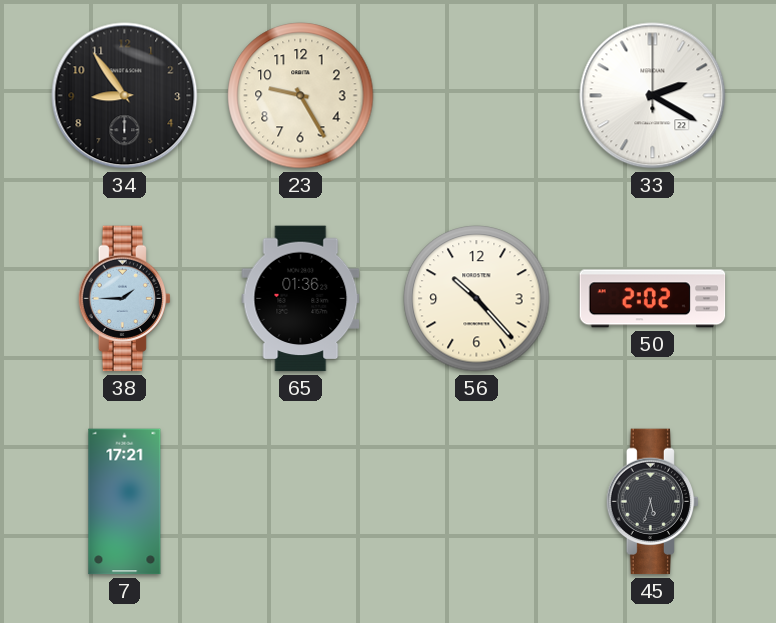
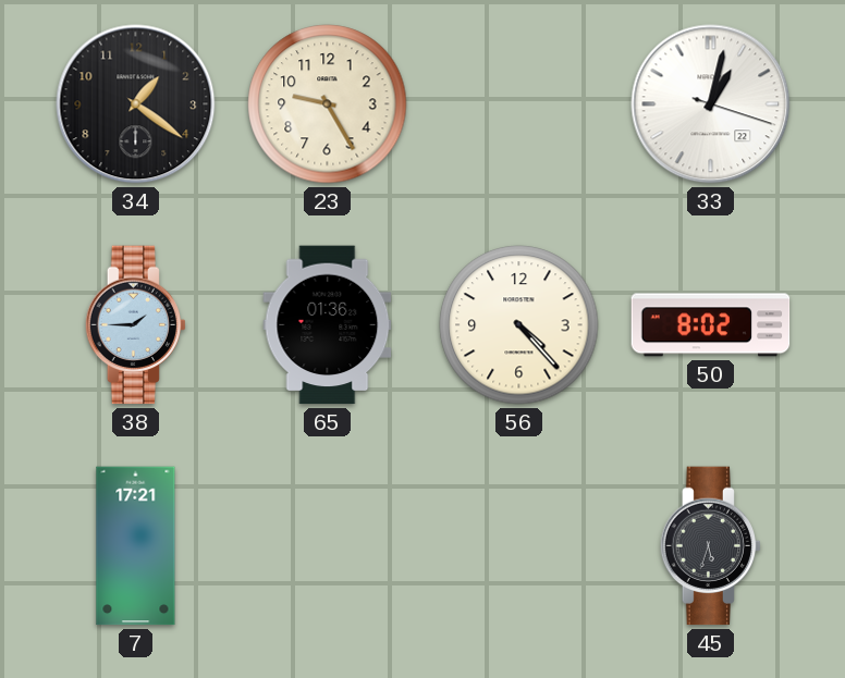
34: 8:54 -> 1:21 (136, 104)
33: 2:20 -> 1:02 (711, 104)
56: 10:23 -> 4:23 (519, 325)
50: 2:02 -> 8:02 (711, 325)
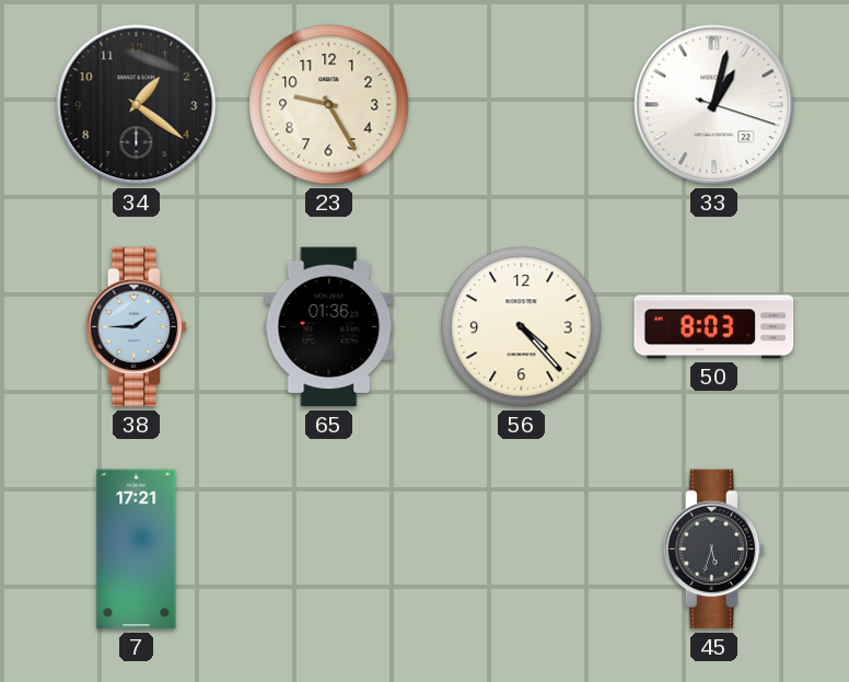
50: 8:02 -> 8:03 (714, 327)
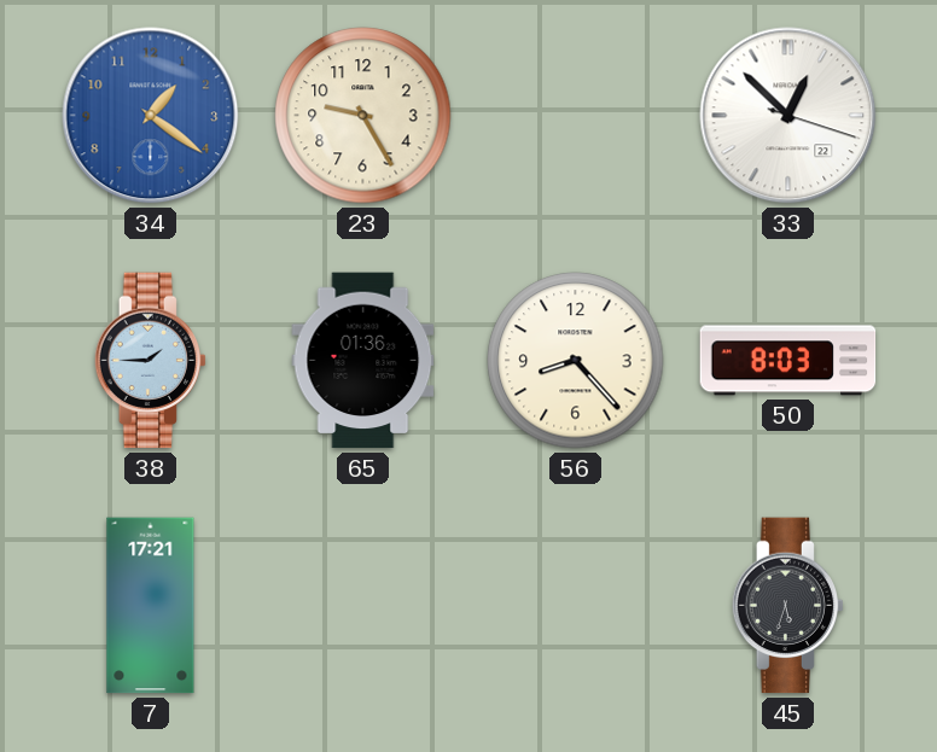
34 dial: black -> blue (151, 116)
33: 1:02 -> 12:52 (788, 116)
56: 4:23 -> 8:23 (576, 361)
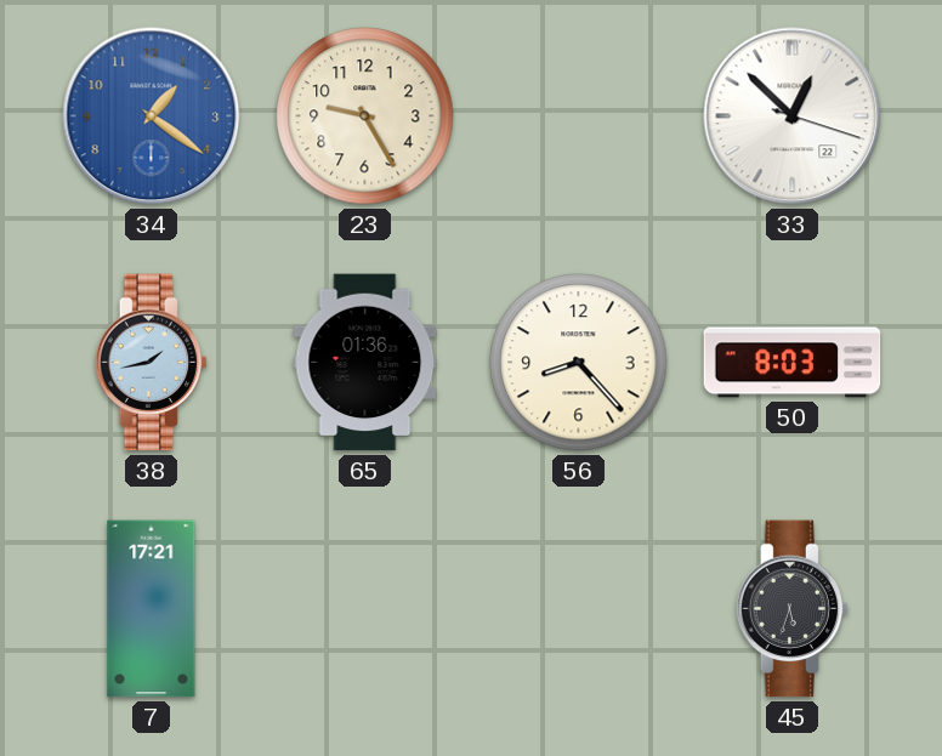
38: 1:45 -> 1:43 (152, 363)
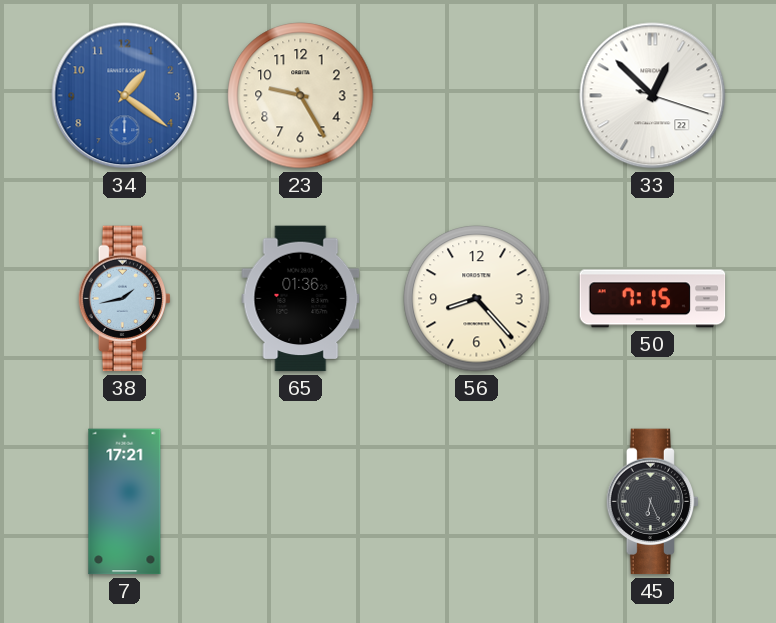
50: 8:03 -> 7:15 (653, 299)
45: 5:33 -> 6:26 (653, 502)
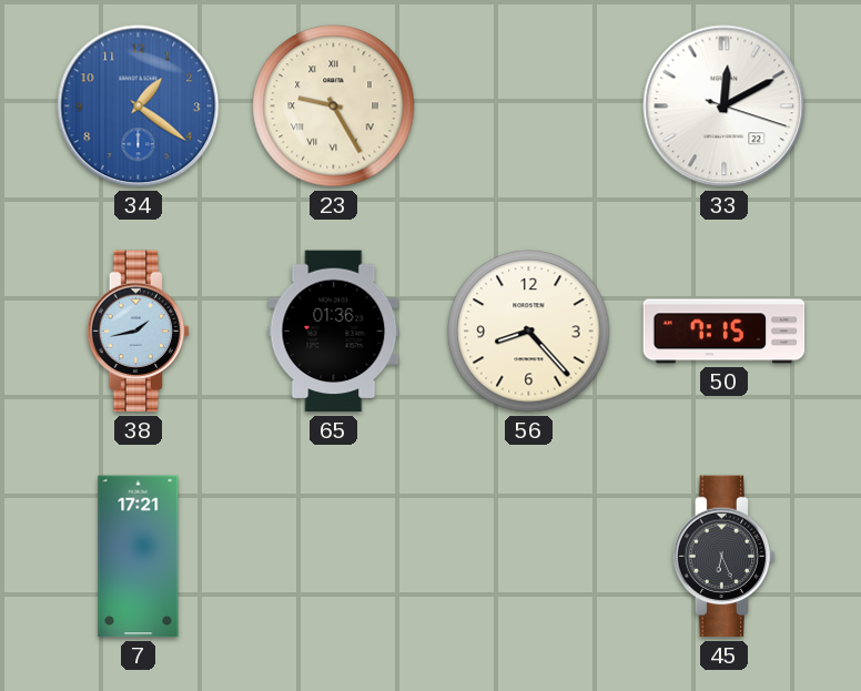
23 numerals: Arabic -> Roman (334, 106)
33: 12:52 -> 12:10 (725, 106)
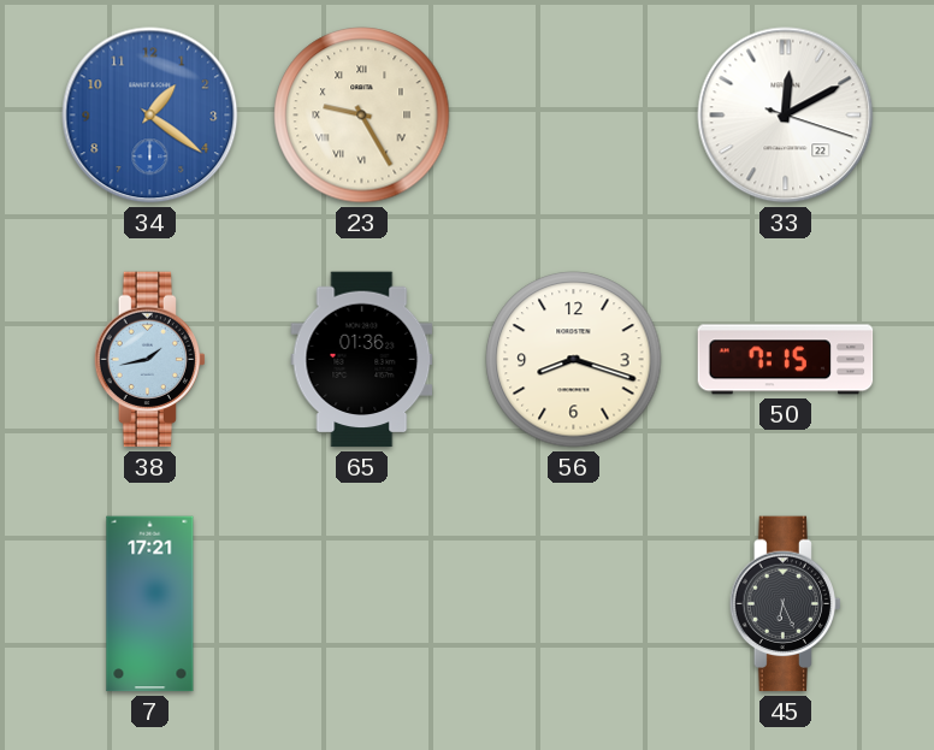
56: 8:23 -> 8:18 (574, 360)
